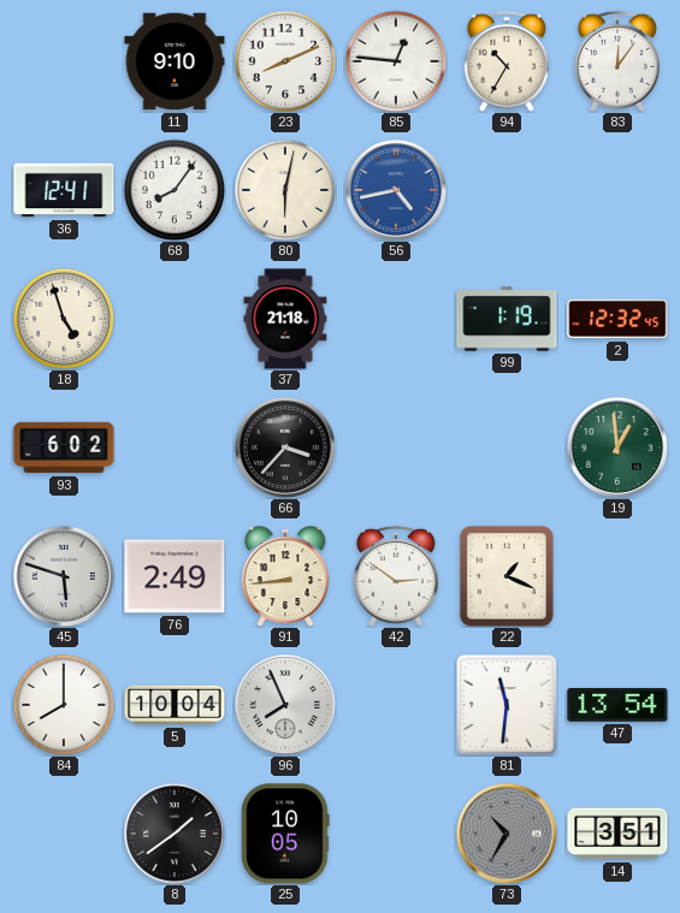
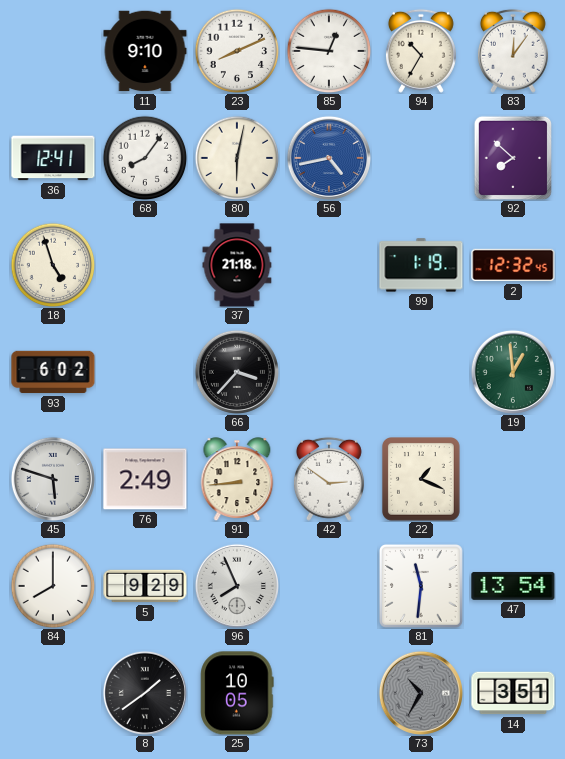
92: none -> 7:52 (512, 157)
5: 10:04 -> 9:29 (145, 586)
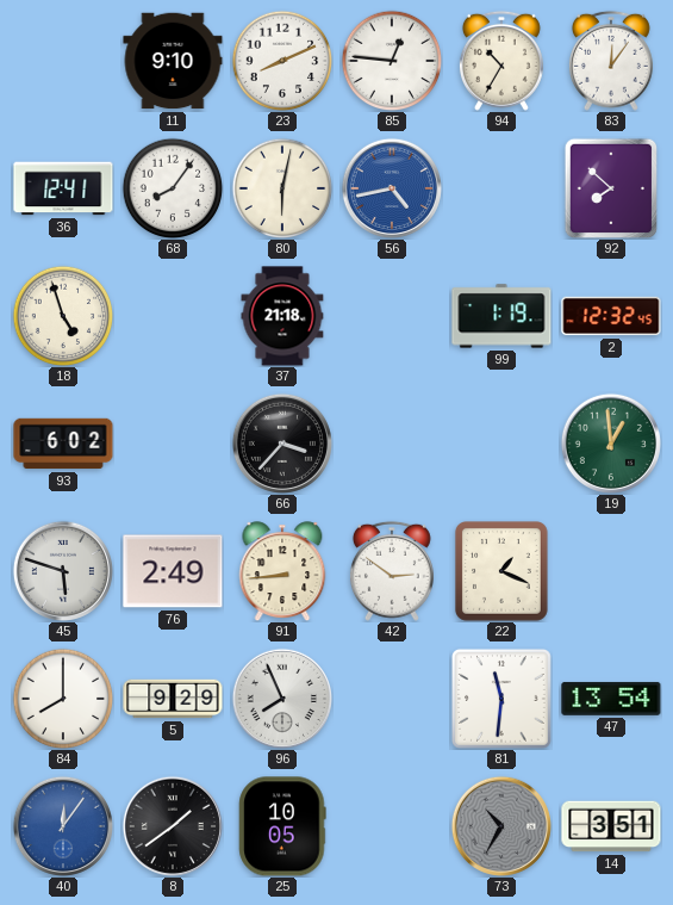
40: none -> 12:06 (63, 826)
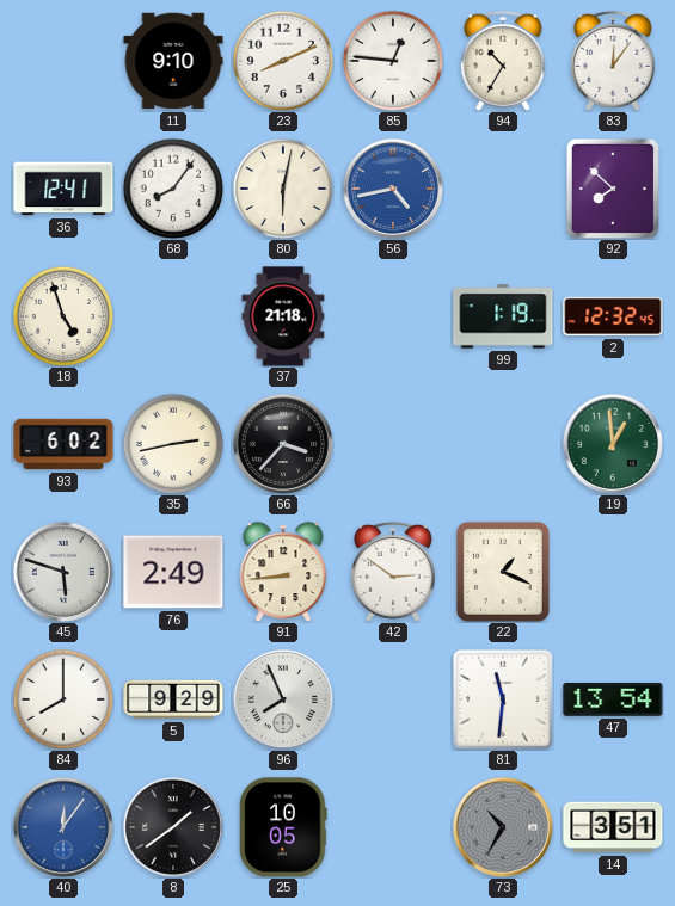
35: none -> 2:43 (173, 444)
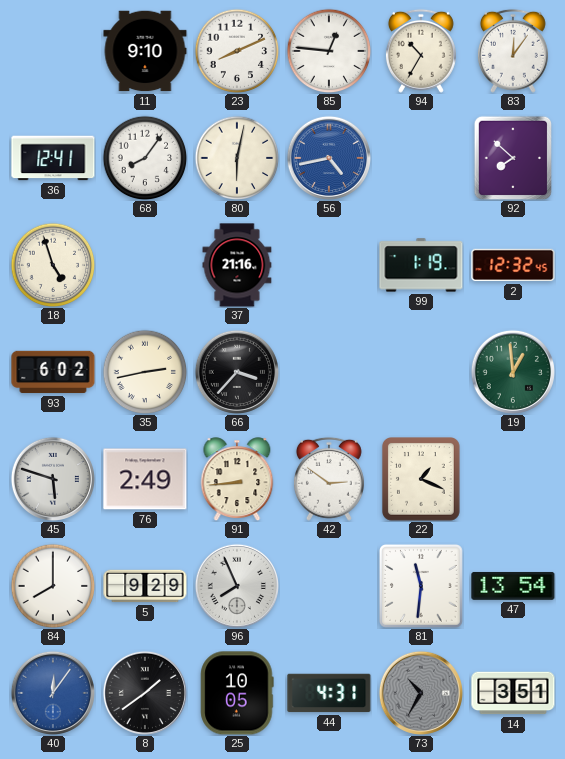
37: 21:18 -> 21:16 (237, 265)
44: none -> 4:31 (329, 693)
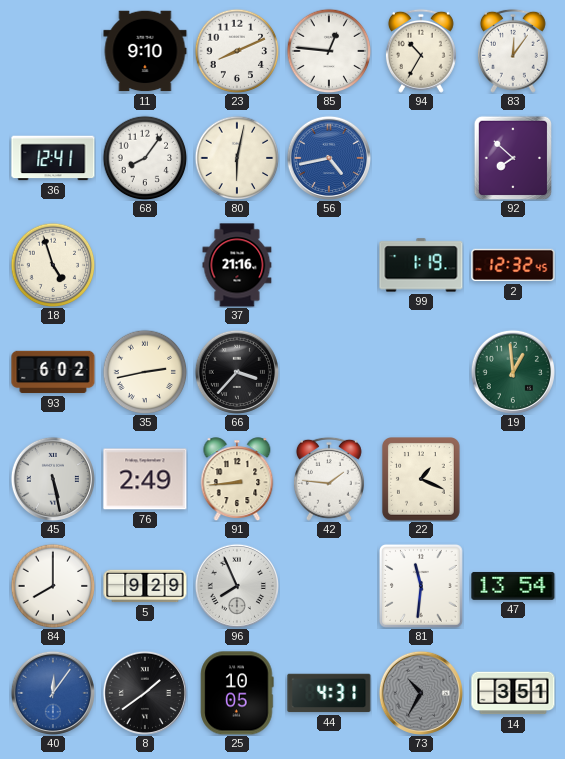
45: 5:48 -> 5:28 (53, 479)
42: 2:51 -> 1:46 (329, 479)
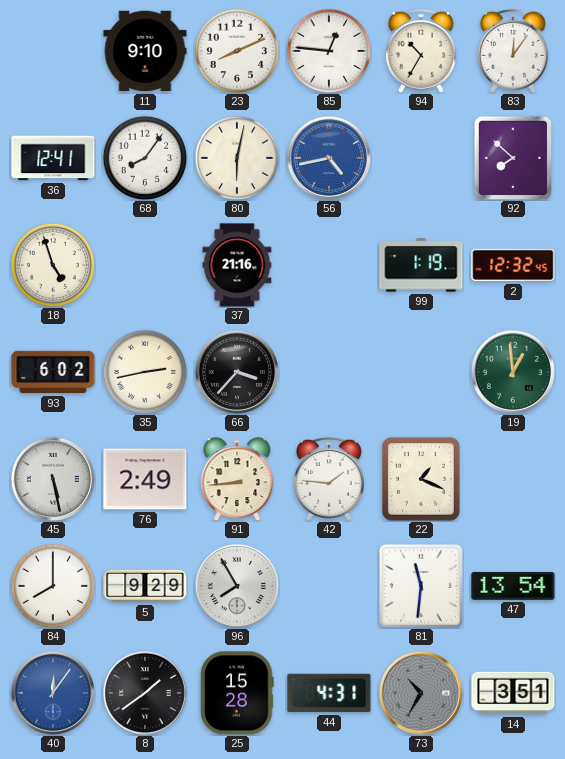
96: 7:56 -> 7:55 (237, 586)
25: 10:05 -> 15:28 (237, 693)
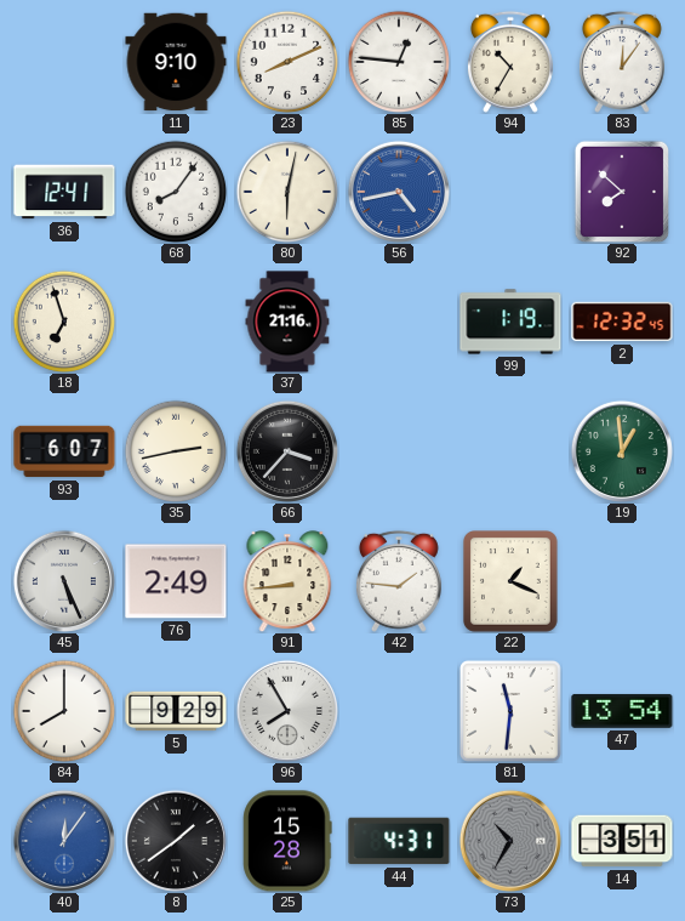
18: 4:57 -> 6:57 (64, 322)
93: 6:02 -> 6:07 (64, 451)
45: 5:28 -> 5:26 (64, 581)
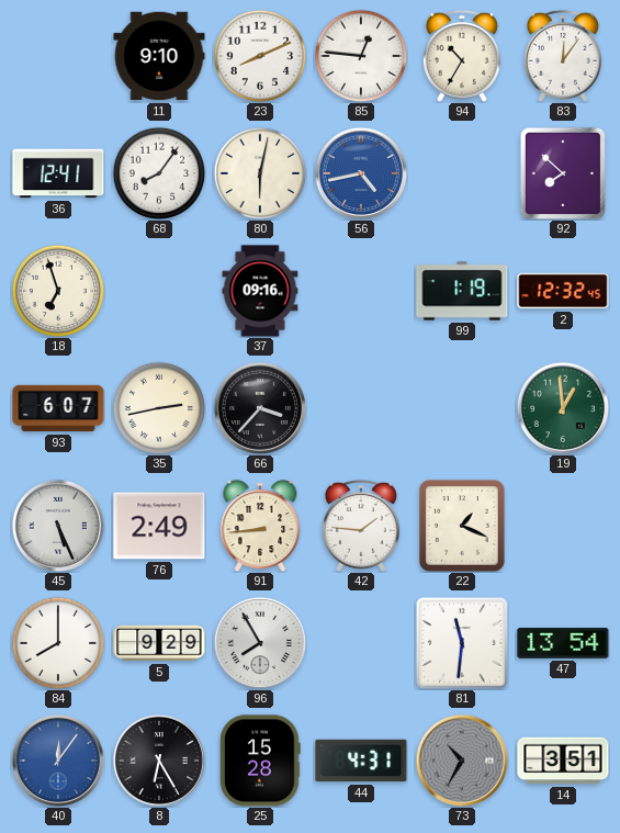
37: 21:16 -> 09:16 (260, 291)
8: 1:39 -> 6:25 (159, 761)
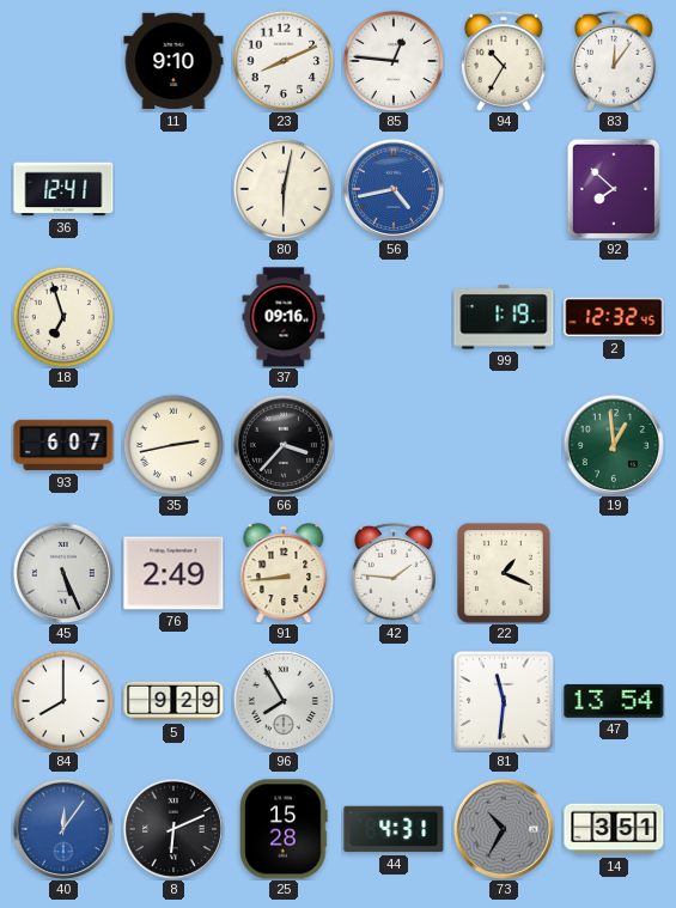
68: 8:06 -> none (159, 173)
8: 6:25 -> 6:11 (173, 829)
